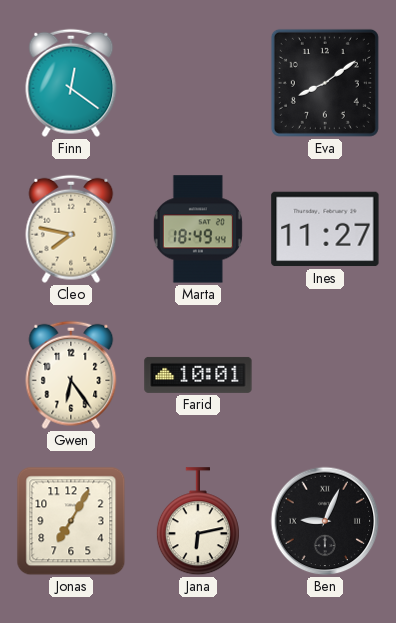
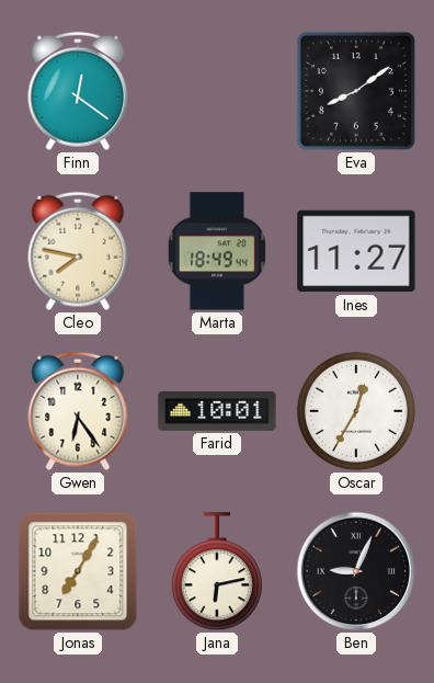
Oscar: none -> 12:35 (356, 411)
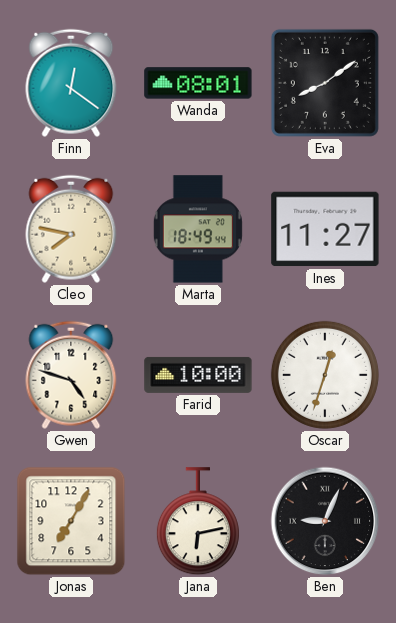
Wanda: none -> 08:01 (198, 83)
Gwen: 6:24 -> 4:48 (71, 375)
Farid: 10:01 -> 10:00 (198, 375)
Oscar: 12:35 -> 12:33 (325, 375)
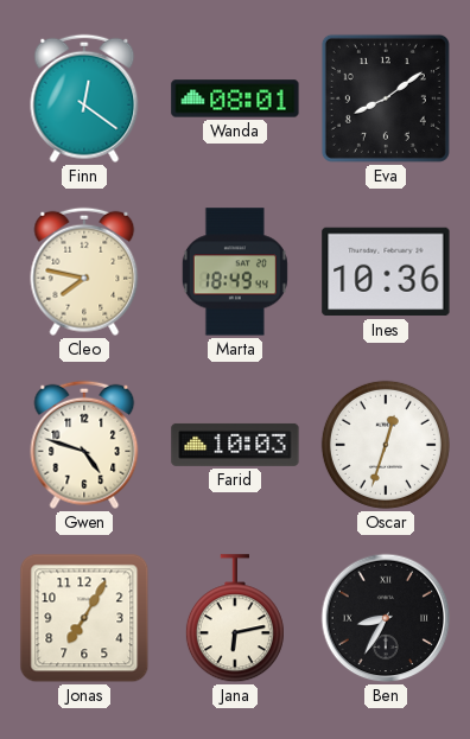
Ines: 11:27 -> 10:36 (386, 272)
Farid: 10:00 -> 10:03 (235, 445)
Ben: 9:04 -> 8:35 (386, 618)
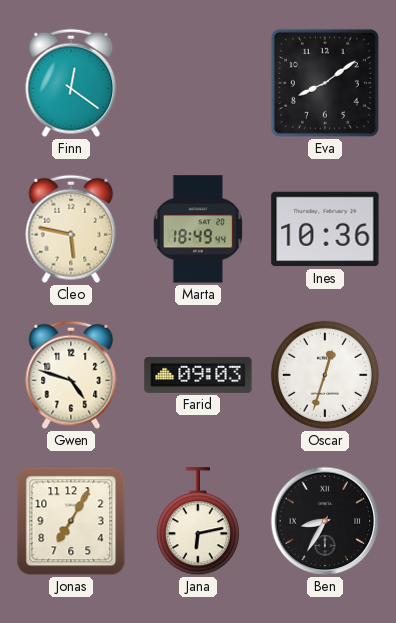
Wanda: 08:01 -> none (235, 98)
Cleo: 7:47 -> 5:47 (71, 229)
Farid: 10:03 -> 09:03 (198, 375)
